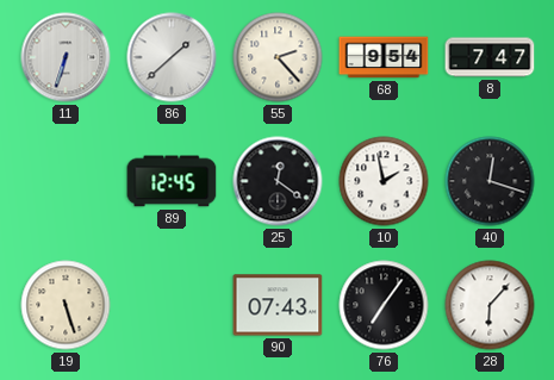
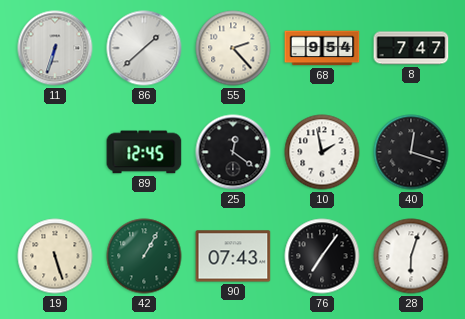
42: none -> 1:05 (144, 256)
28: 6:07 -> 6:03 (411, 256)
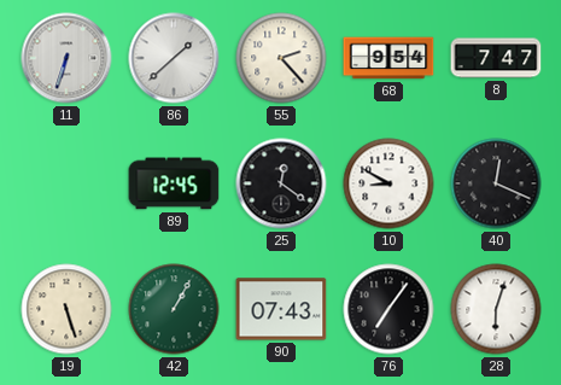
10: 1:58 -> 8:50 (388, 183)
40: 12:18 -> 12:19 (496, 183)
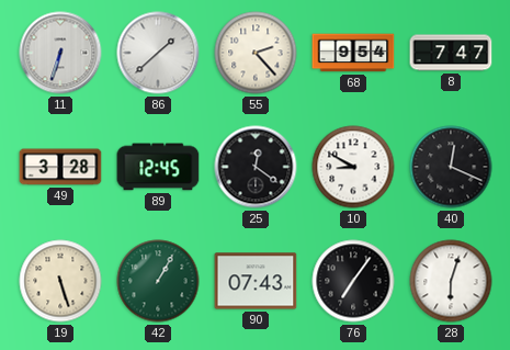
49: none -> 3:28 (60, 167)
